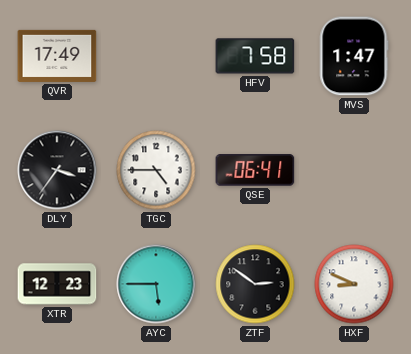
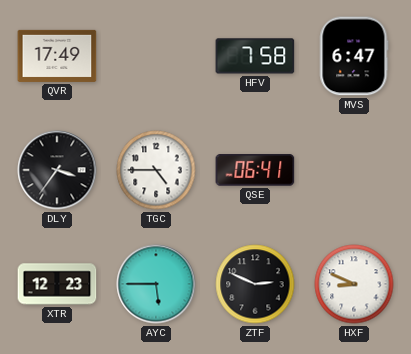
MVS: 1:47 -> 6:47 (354, 56)
ZTF: 2:51 -> 2:49 (255, 284)
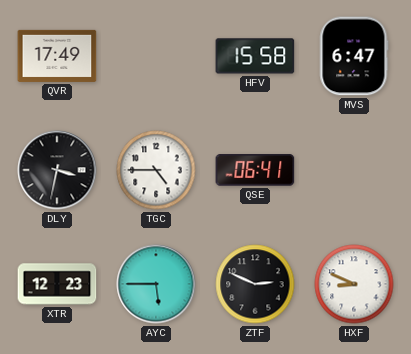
HFV: 7:58 -> 15:58 (255, 56)
DLY: 3:36 -> 3:32 (57, 170)
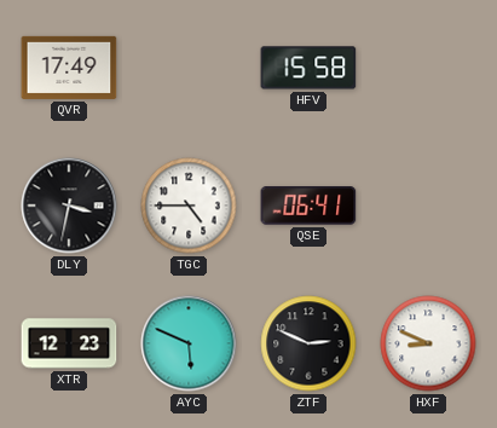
MVS: 6:47 -> none (354, 56)
AYC: 5:45 -> 5:49 (189, 343)
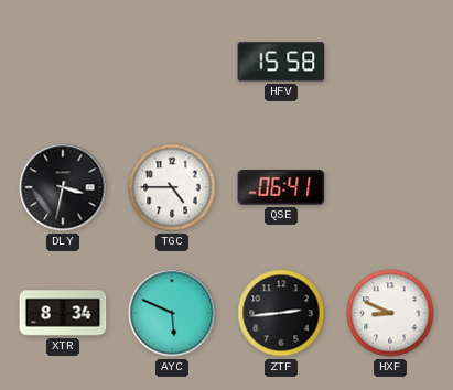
QVR: 17:49 -> none (69, 68)
XTR: 12:23 -> 8:34 (63, 313)
ZTF: 2:49 -> 2:44 (281, 313)
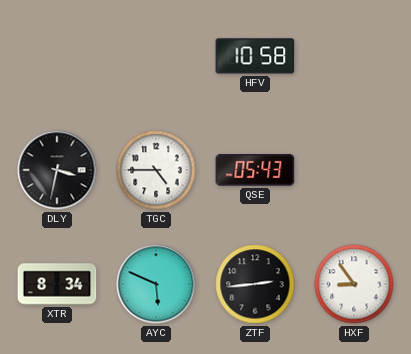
HFV: 15:58 -> 10:58 (255, 56)
QSE: 06:41 -> 05:43 (255, 170)
HXF: 8:49 -> 8:54 (354, 284)
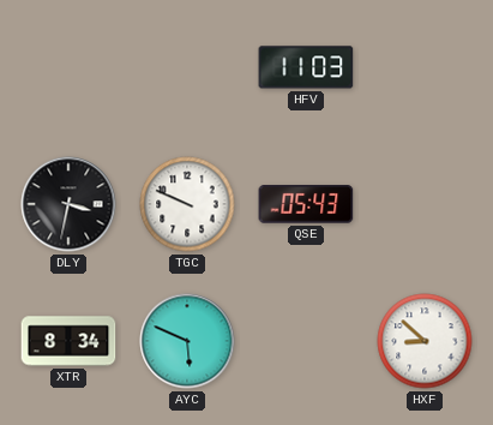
HFV: 10:58 -> 11:03 (306, 67)
TGC: 4:45 -> 9:49 (187, 204)
ZTF: 2:44 -> none (255, 284)
HXF: 8:54 -> 8:52 (425, 341)
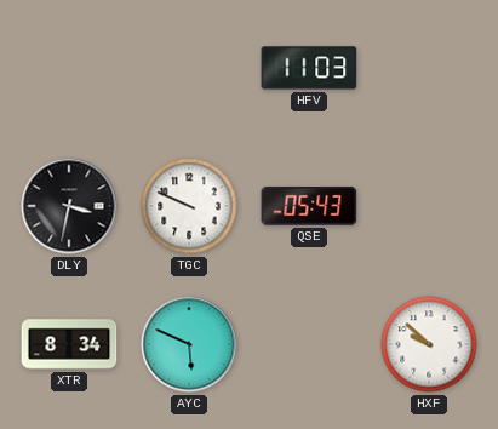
HXF: 8:52 -> 9:52 (429, 344)
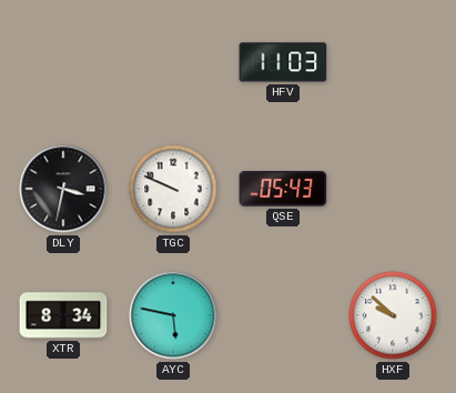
AYC: 5:49 -> 5:47 (173, 315)
